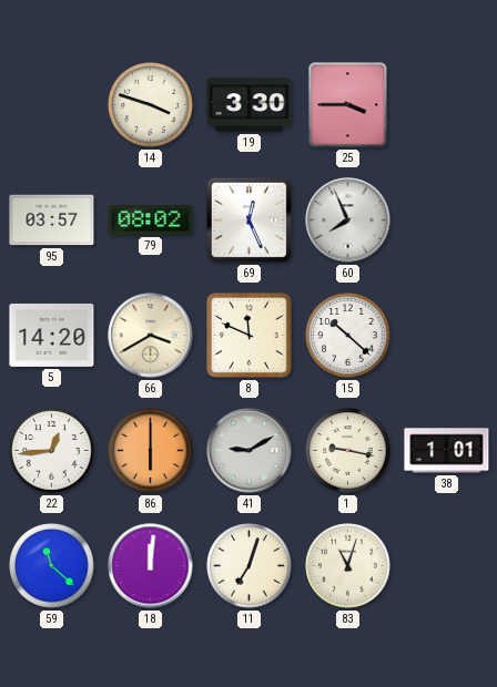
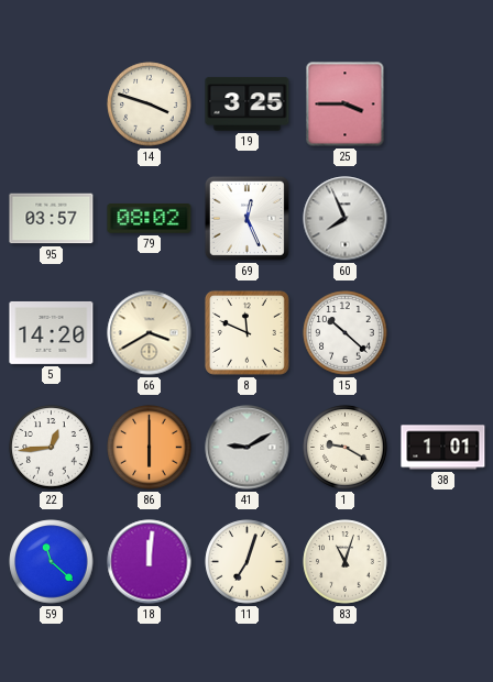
19: 3:30 -> 3:25 (248, 105)
1: 9:17 -> 9:20 (346, 448)
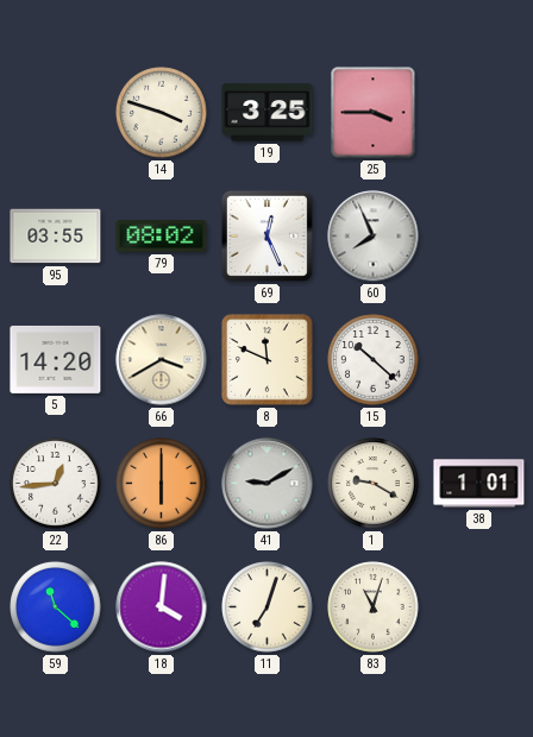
95: 03:57 -> 03:55 (56, 237)
18: 12:01 -> 4:01 (162, 607)
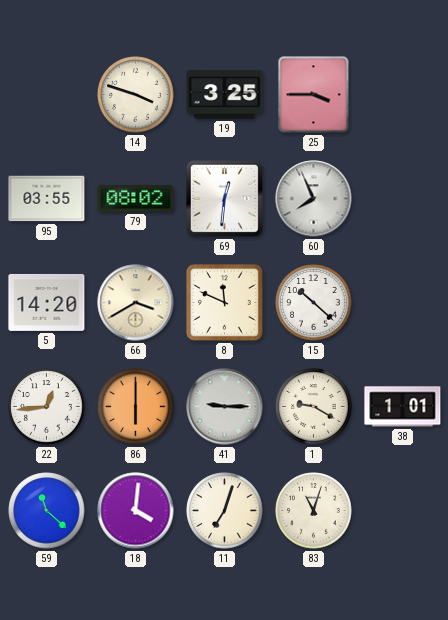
69: 12:26 -> 12:31 (224, 198)
41: 9:10 -> 9:15 (225, 407)
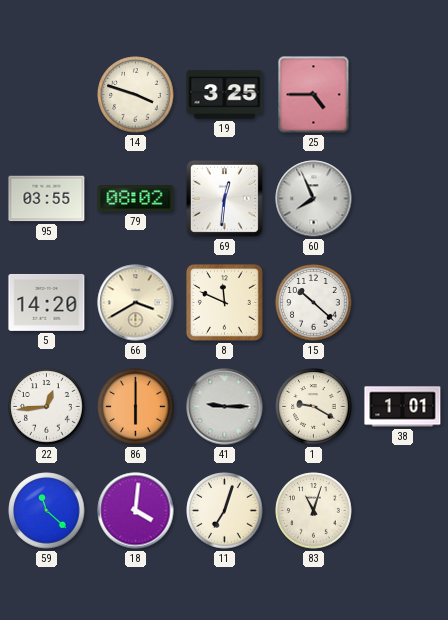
25: 3:45 -> 4:45 (314, 95)
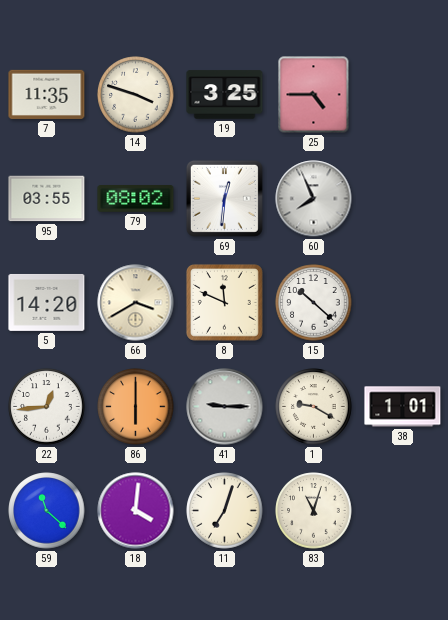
7: none -> 11:35 (47, 94)
